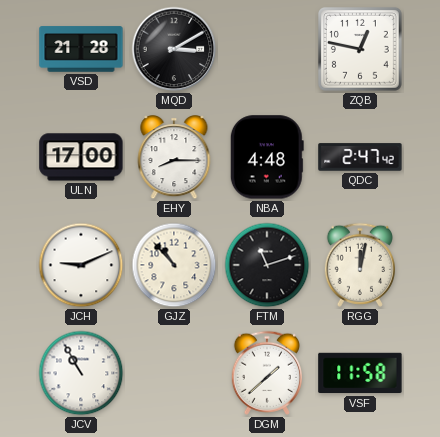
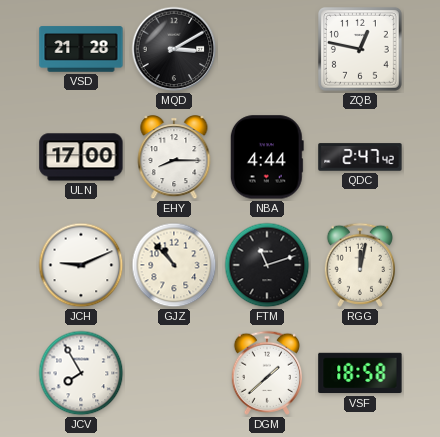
NBA: 4:48 -> 4:44 (267, 157)
JCV: 10:55 -> 7:55 (81, 373)
VSF: 11:58 -> 18:58 (360, 373)
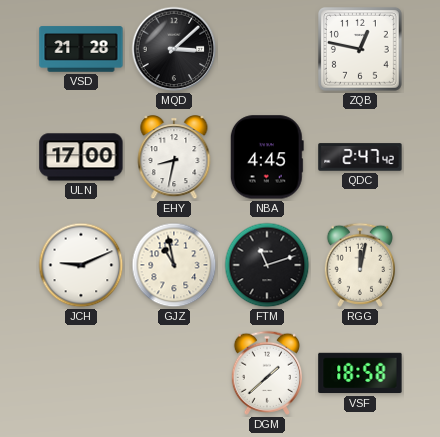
MQD: 3:10 -> 3:08 (174, 49)
EHY: 8:15 -> 8:32 (174, 158)
NBA: 4:44 -> 4:45 (267, 157)
GJZ: 10:53 -> 10:58 (174, 265)
JCV: 7:55 -> none (81, 373)
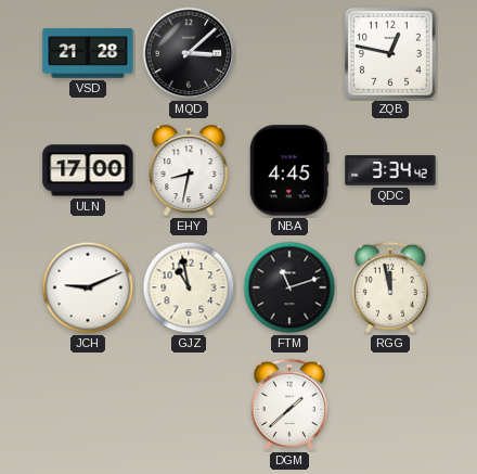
QDC: 2:47 -> 3:34 (390, 170)
RGG: 12:02 -> 11:58 (390, 287)
VSF: 18:58 -> none (360, 373)
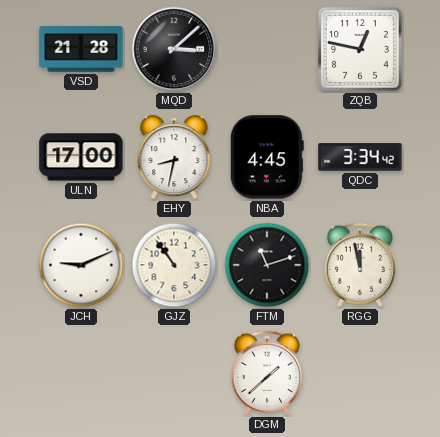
GJZ: 10:58 -> 10:54 (174, 265)
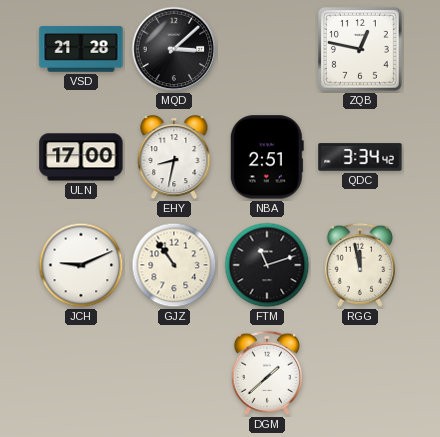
NBA: 4:45 -> 2:51 (267, 157)
